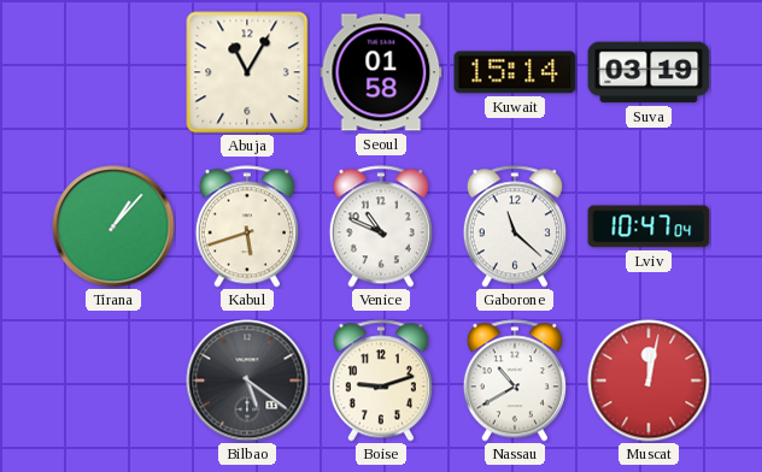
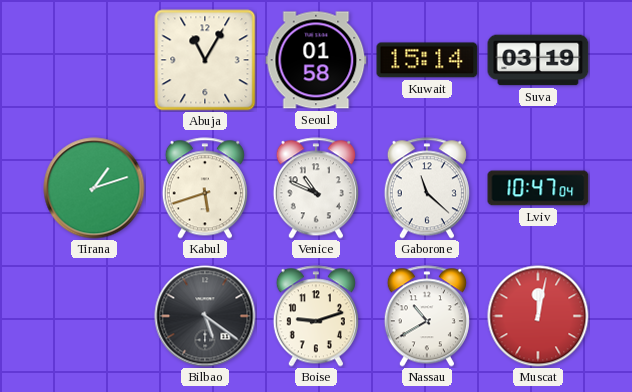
Tirana: 1:07 -> 1:12 (94, 188)
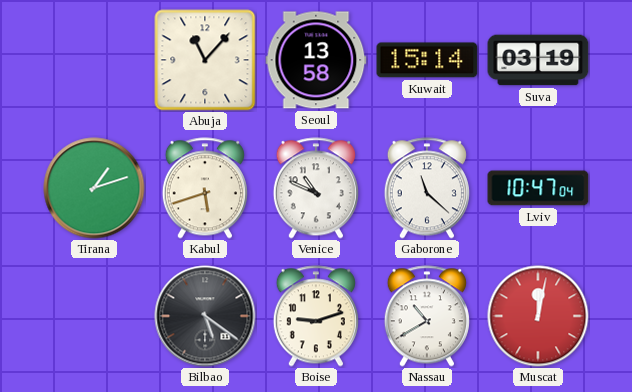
Abuja: 11:05 -> 11:07 (205, 60)
Seoul: 01:58 -> 13:58 (316, 60)
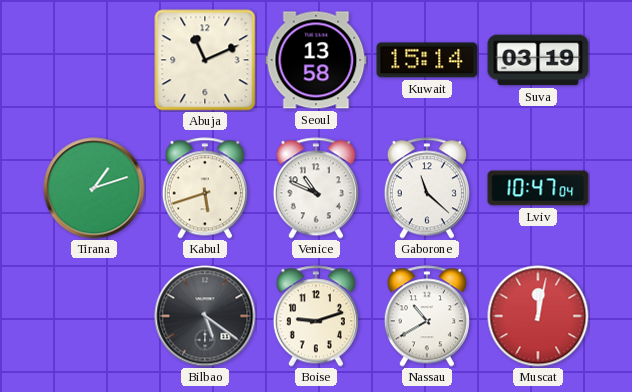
Abuja: 11:07 -> 11:11 (205, 60)
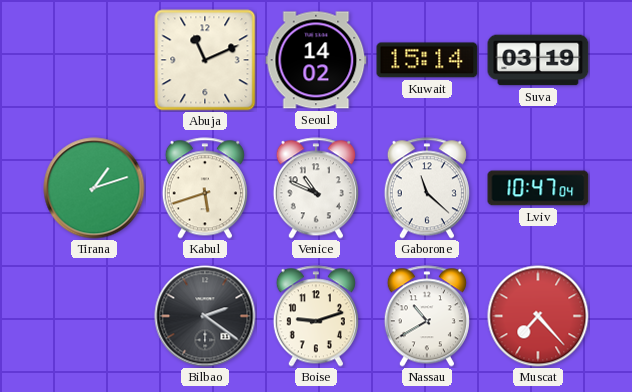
Seoul: 13:58 -> 14:02 (316, 60)
Bilbao: 5:21 -> 2:21 (205, 316)
Muscat: 12:02 -> 7:23 (538, 316)
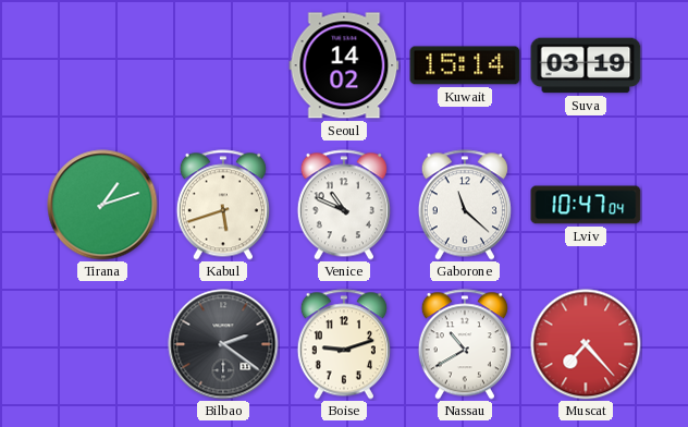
Abuja: 11:11 -> none (205, 60)
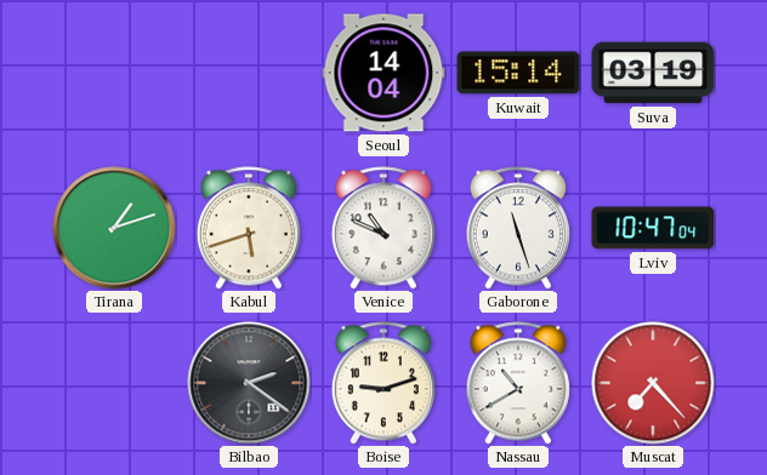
Seoul: 14:02 -> 14:04 (383, 73)
Gaborone: 11:22 -> 11:27 (518, 228)
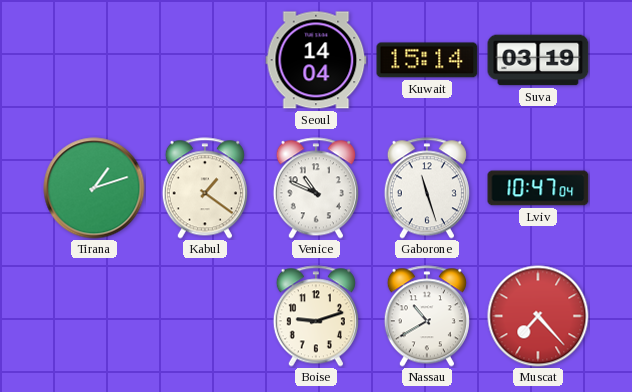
Kabul: 5:42 -> 1:21 (205, 188)
Bilbao: 2:21 -> none (249, 383)
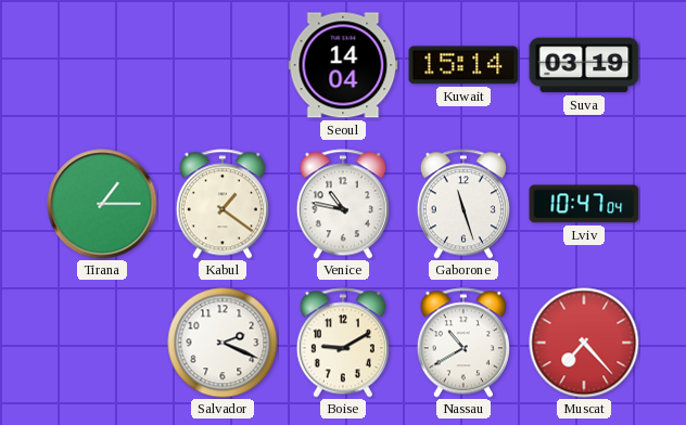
Tirana: 1:12 -> 1:15 (102, 204)
Venice: 10:49 -> 10:47 (343, 204)
Salvador: none -> 2:19 (223, 343)
Boise: 9:12 -> 9:10 (343, 343)
